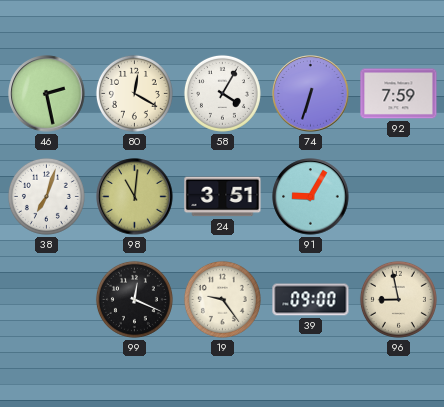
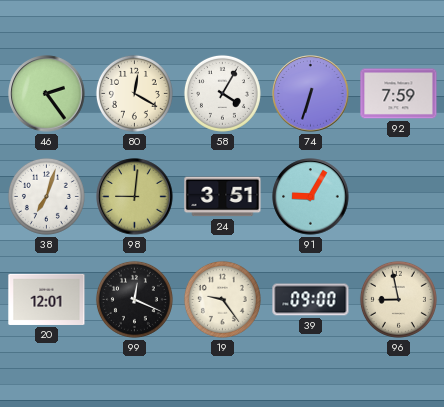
46: 2:28 -> 2:24 (47, 94)
98: 11:01 -> 9:01 (135, 197)
20: none -> 12:01 (47, 299)
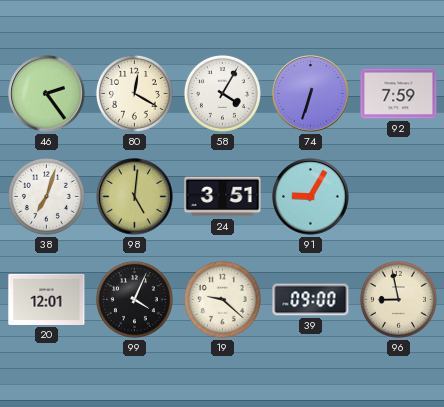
98: 9:01 -> 5:01 (135, 197)
99: 12:19 -> 4:04 (134, 299)
19: 9:24 -> 9:22 (222, 299)
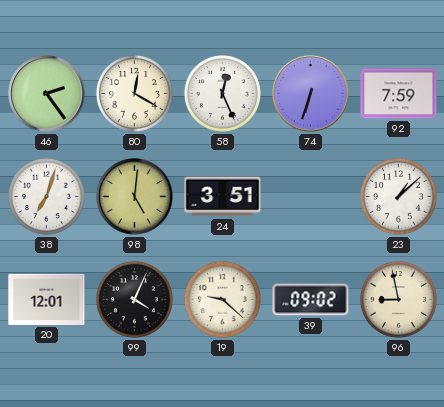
58: 4:05 -> 12:26 (222, 93)
91: 9:05 -> none (311, 197)
23: none -> 1:08 (398, 196)
39: 09:00 -> 09:02 (311, 300)
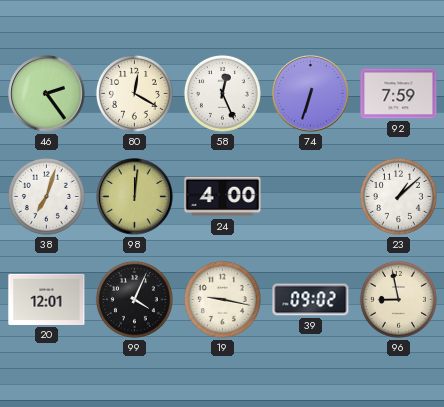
98: 5:01 -> 12:01 (135, 197)
24: 3:51 -> 4:00 (223, 197)
19: 9:22 -> 9:17 (222, 299)
